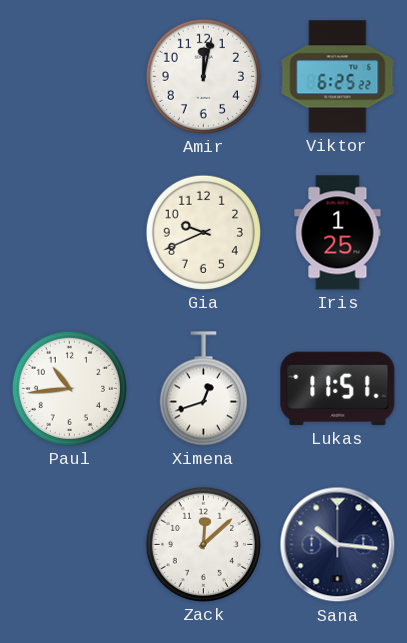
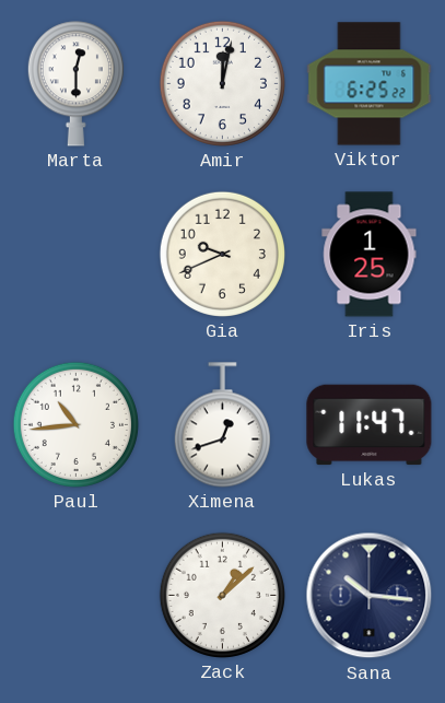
Marta: none -> 12:30 (75, 84)
Lukas: 11:51 -> 11:47 (370, 425)
Zack: 12:08 -> 1:08 (222, 595)
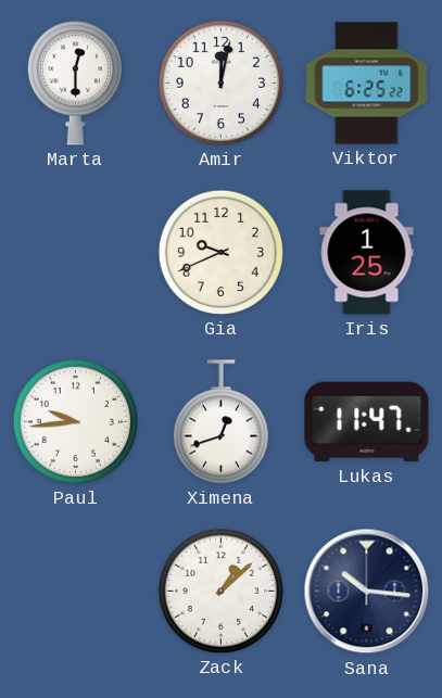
Paul: 10:44 -> 9:44 (75, 421)
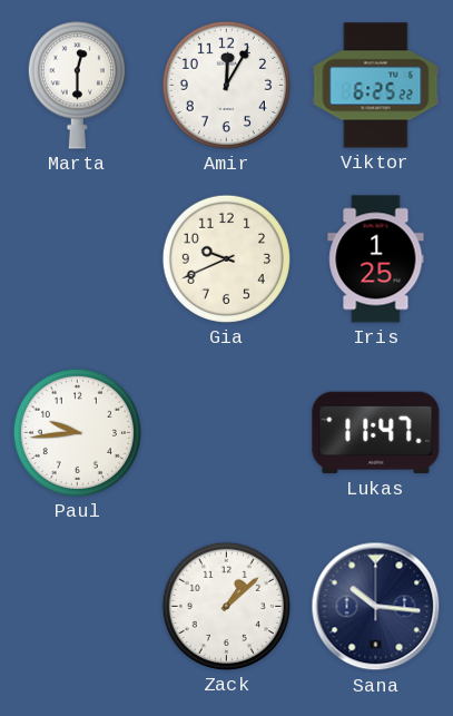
Amir: 12:02 -> 12:05 (226, 85)
Ximena: 12:42 -> none (220, 422)
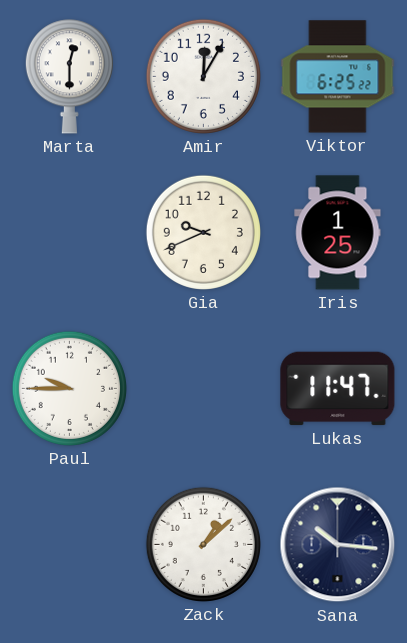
Paul: 9:44 -> 9:45 (69, 388)
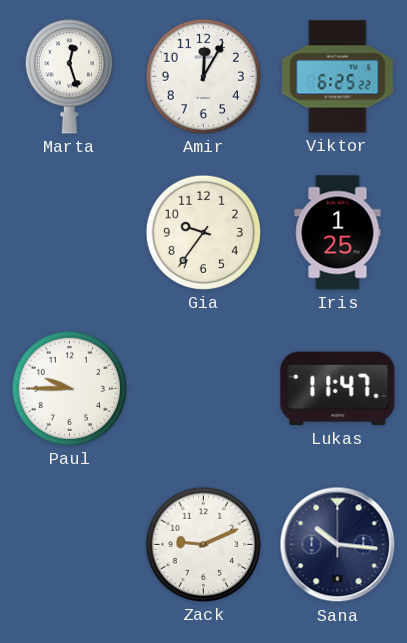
Marta: 12:30 -> 12:27 (69, 77)
Gia: 9:41 -> 9:36 (203, 232)
Zack: 1:08 -> 9:11 (203, 544)
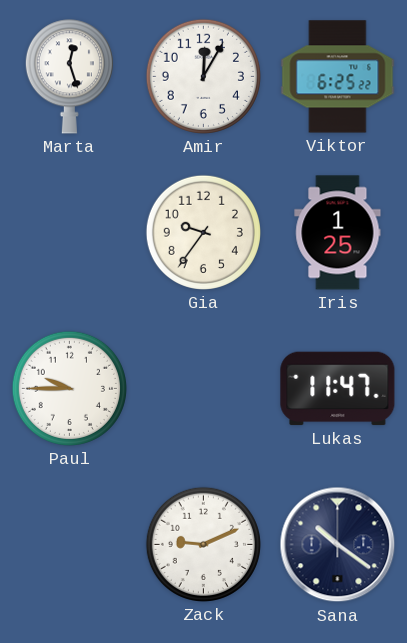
Sana: 10:16 -> 10:21 (338, 545)
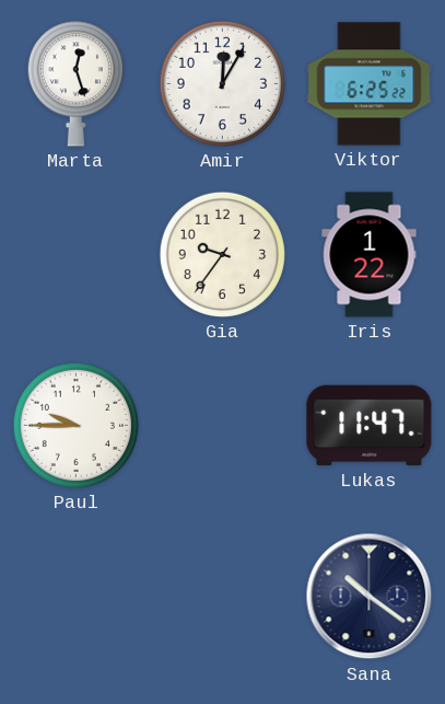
Iris: 1:25 -> 1:22 (370, 255)
Zack: 9:11 -> none (203, 544)
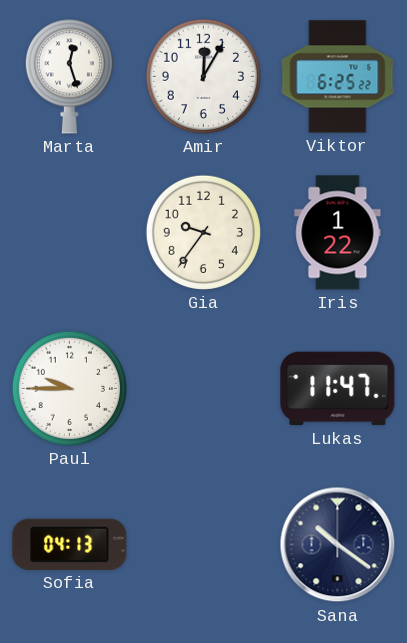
Sofia: none -> 04:13 (70, 544)
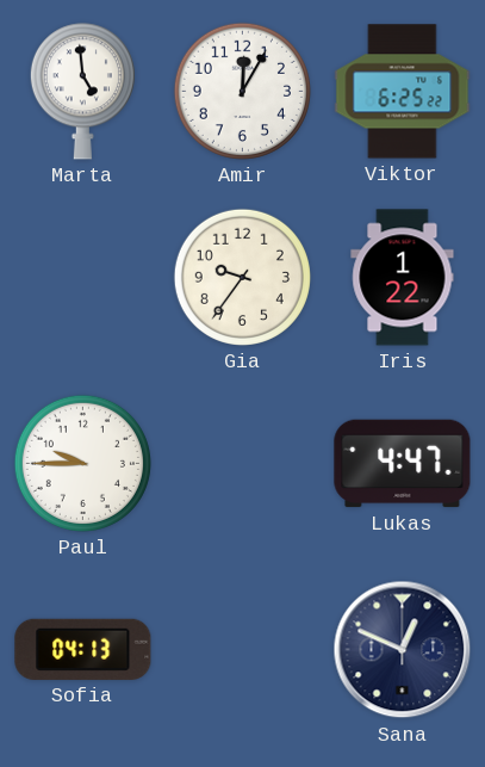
Marta: 12:27 -> 4:59 (82, 92)
Lukas: 11:47 -> 4:47 (403, 464)
Sana: 10:21 -> 12:49 (403, 650)
